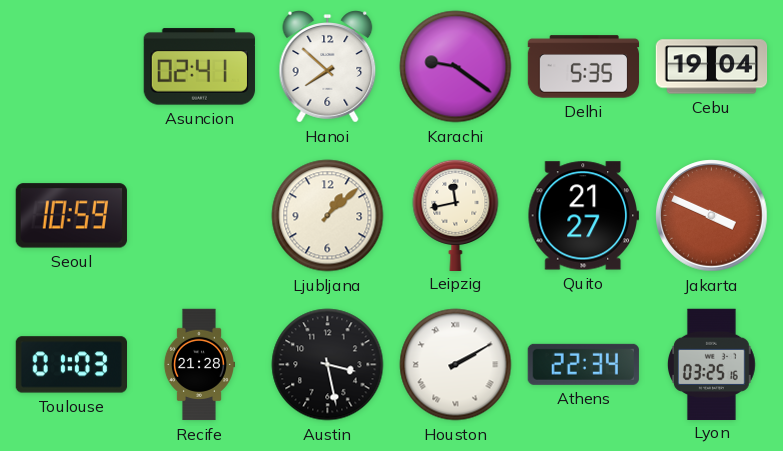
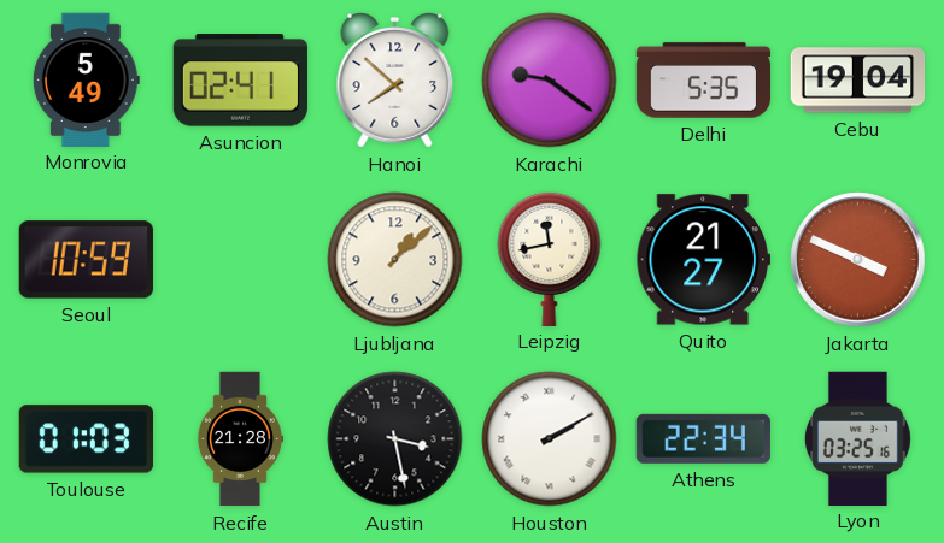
Monrovia: none -> 5:49 (86, 79)
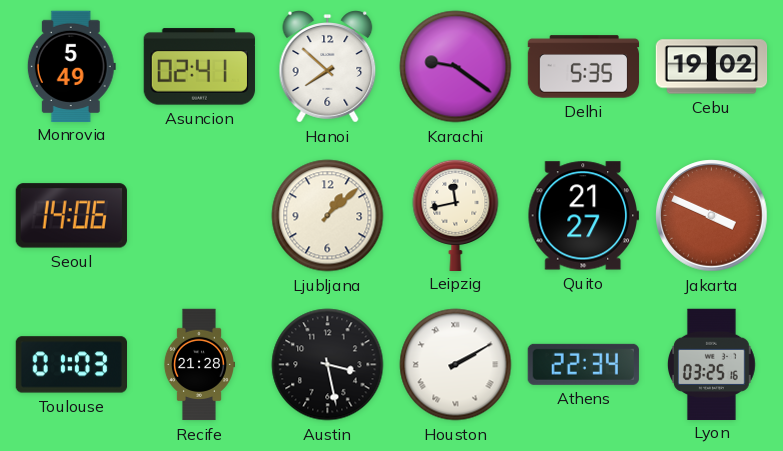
Cebu: 19:04 -> 19:02 (712, 67)
Seoul: 10:59 -> 14:06 (71, 216)
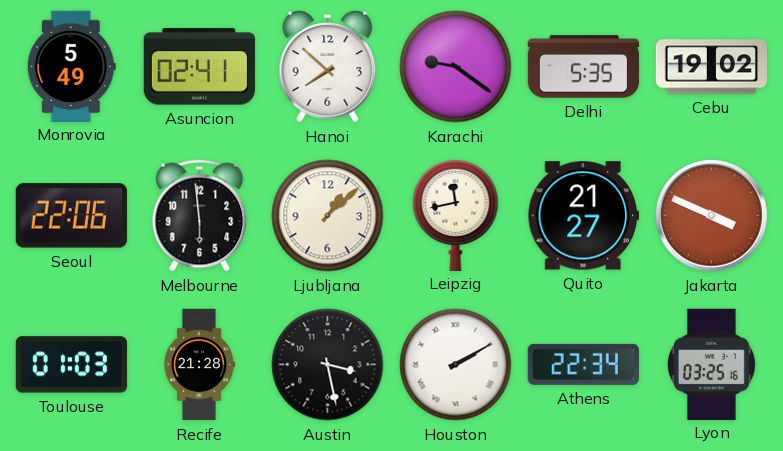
Seoul: 14:06 -> 22:06 (71, 216)
Melbourne: none -> 5:59 (200, 216)
